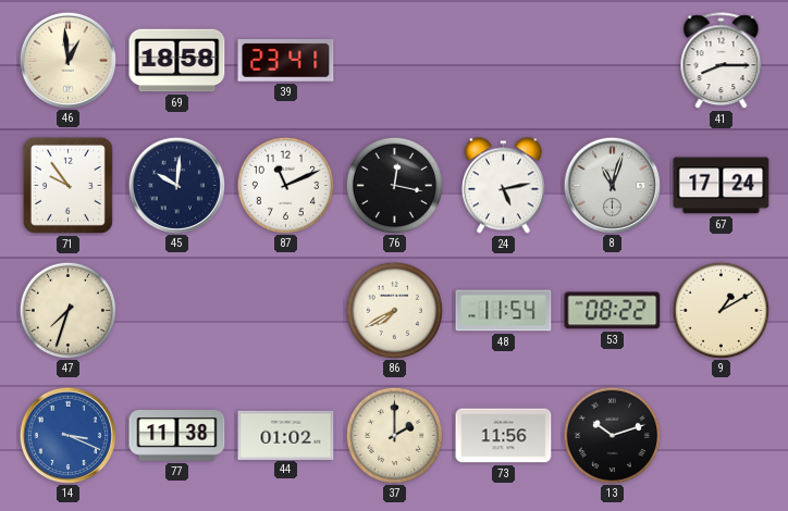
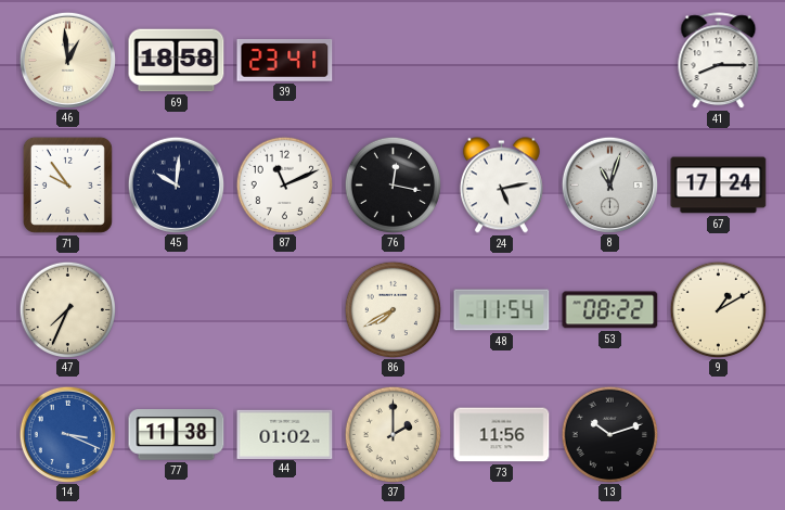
47: 7:33 -> 7:34 (67, 309)
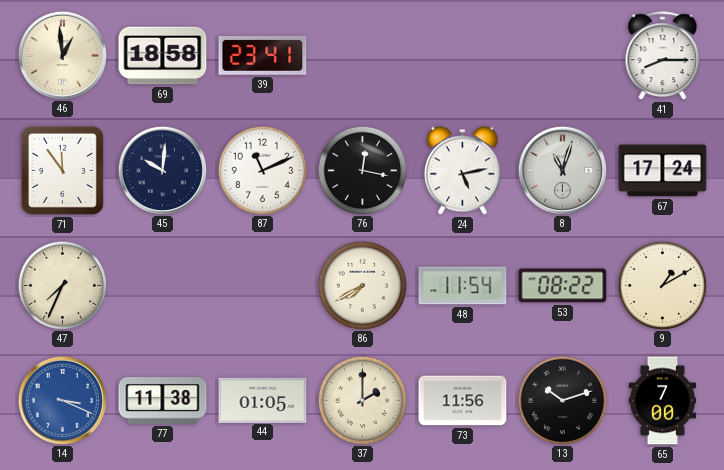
71: 9:54 -> 11:54 (62, 170)
44: 01:02 -> 01:05 (263, 400)
65: none -> 7:00 (663, 401)
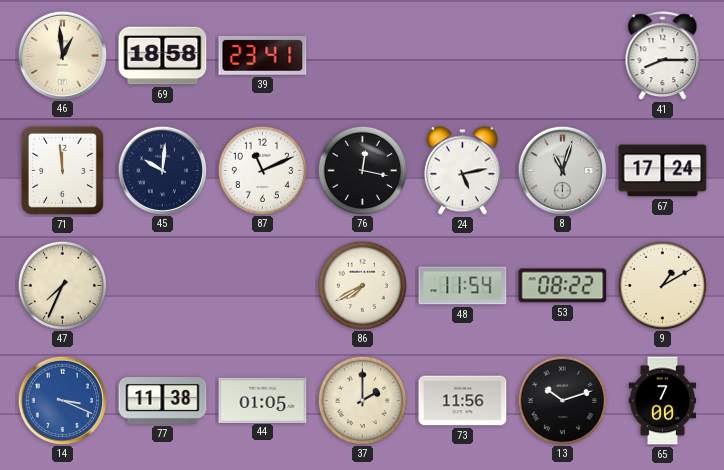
71: 11:54 -> 11:59 (62, 170)
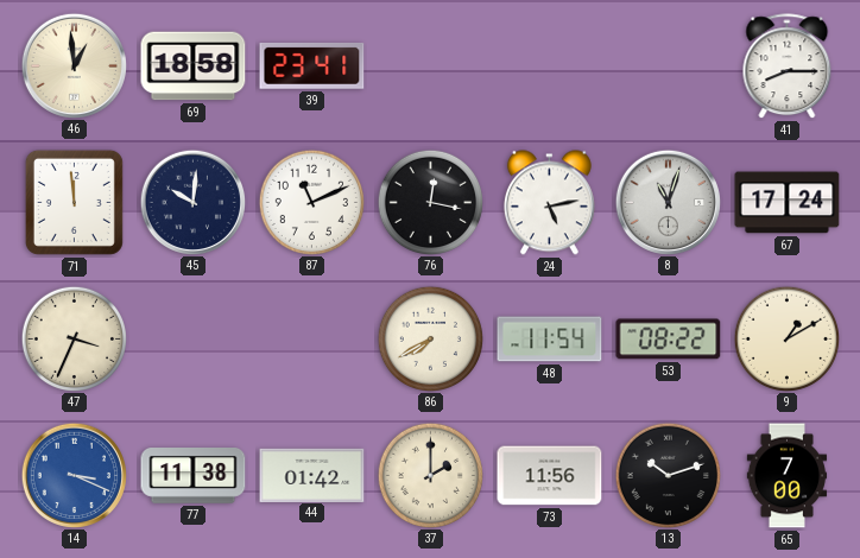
47: 7:34 -> 3:34 (74, 338)
44: 01:05 -> 01:42 (312, 475)
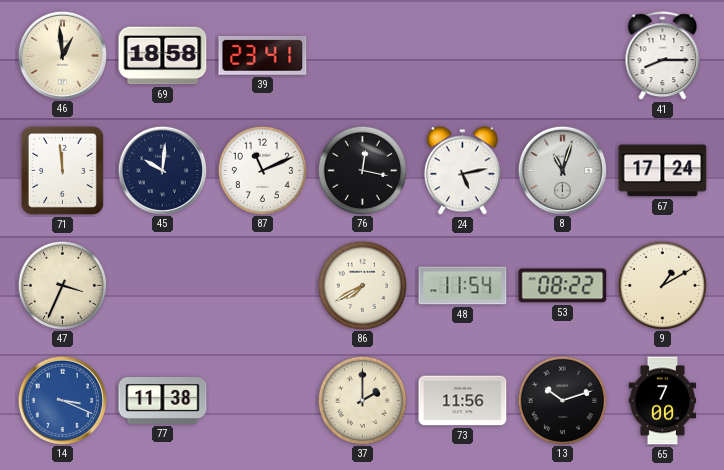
44: 01:42 -> none (312, 475)
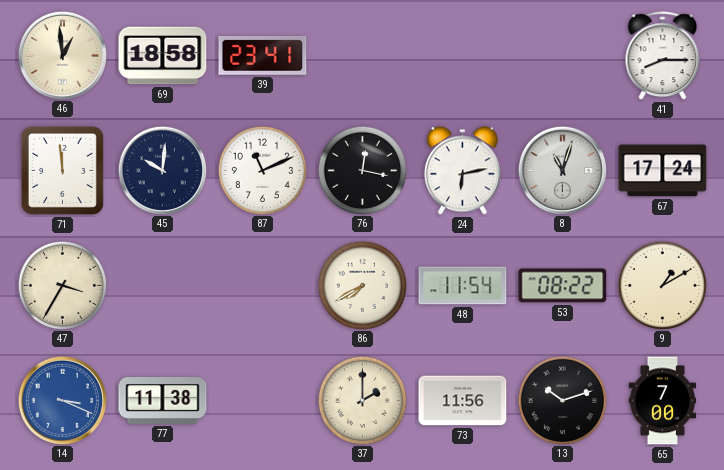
24: 5:13 -> 6:13 (462, 171)
47: 3:34 -> 3:35 (62, 285)
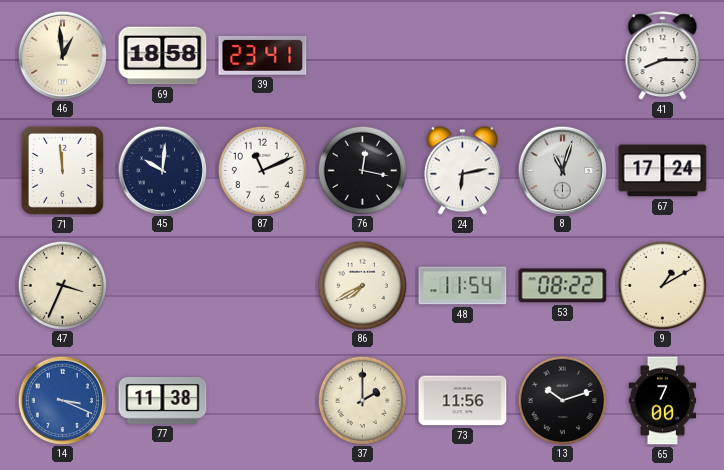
47: 3:35 -> 3:34 (62, 285)
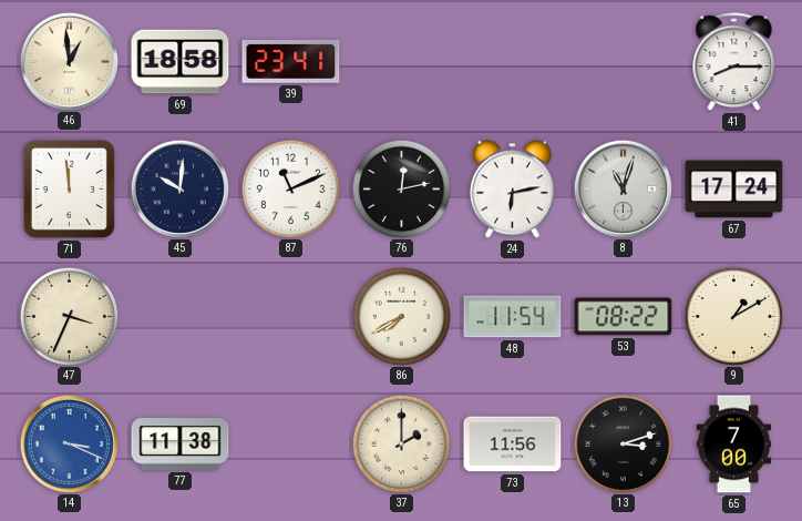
76: 12:17 -> 12:13 (401, 188)
13: 10:12 -> 3:12 (623, 443)
